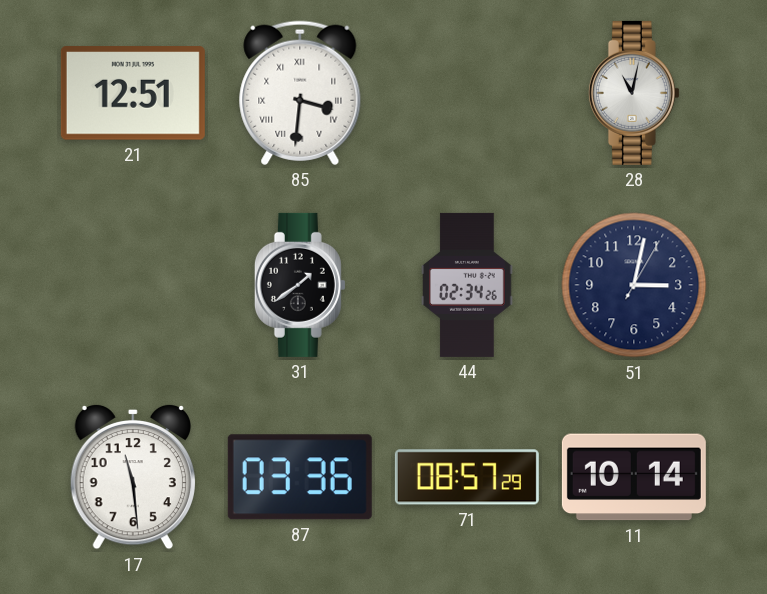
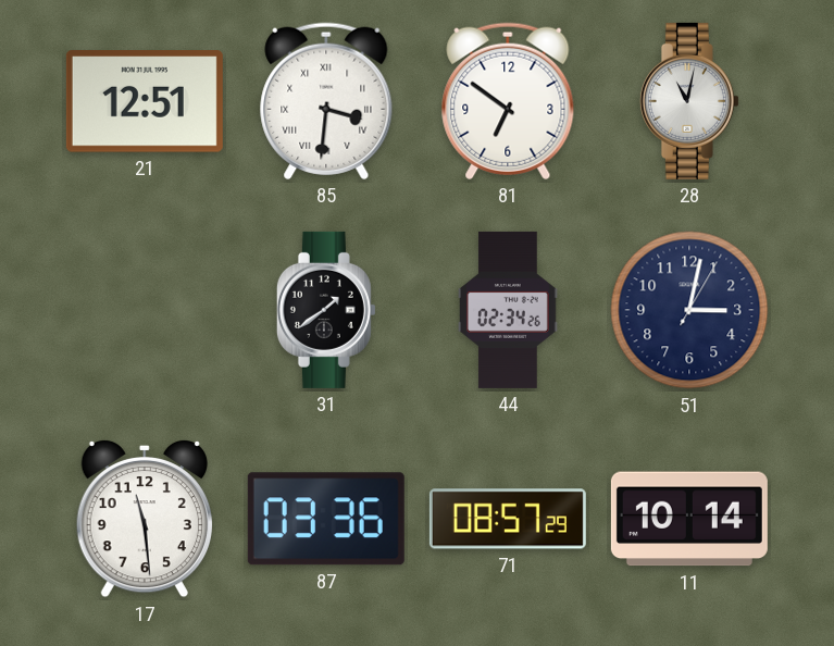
81: none -> 6:51 (508, 101)
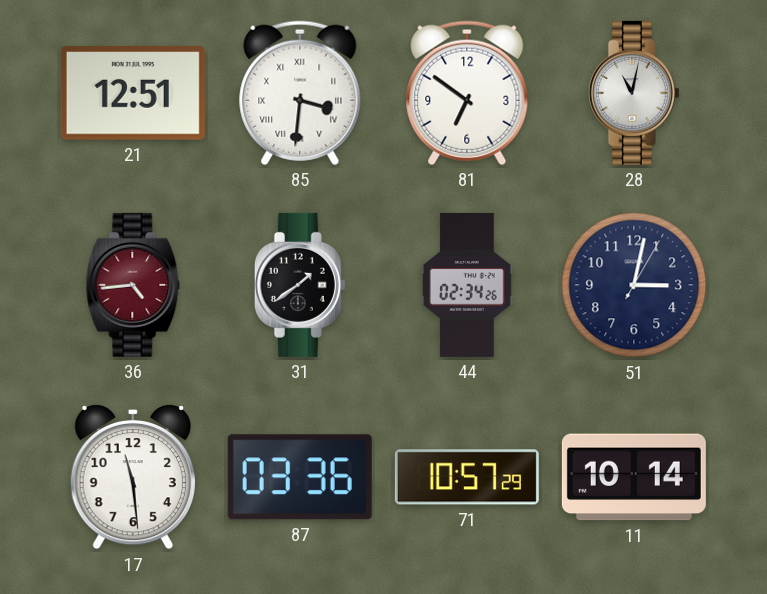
36: none -> 4:44 (133, 285)
71: 08:57 -> 10:57 (467, 477)
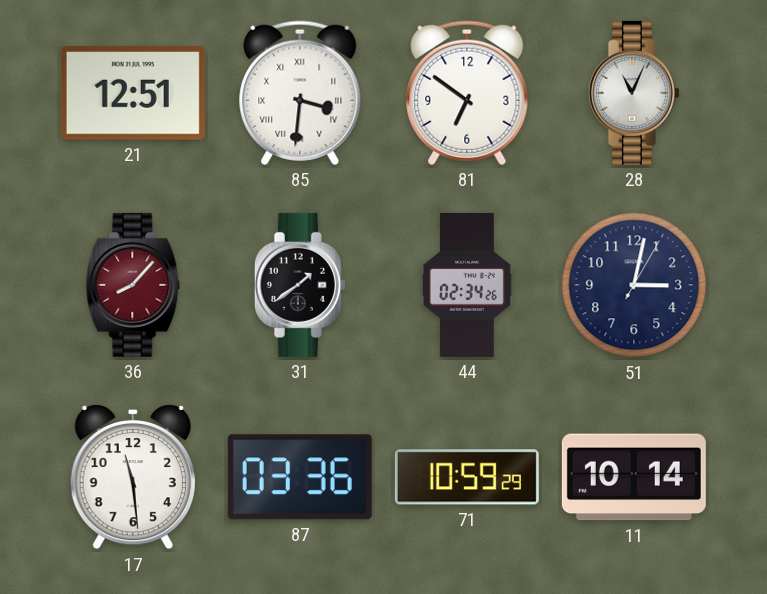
28: 11:02 -> 11:04 (634, 93)
36: 4:44 -> 8:07 (133, 285)
71: 10:57 -> 10:59 (467, 477)
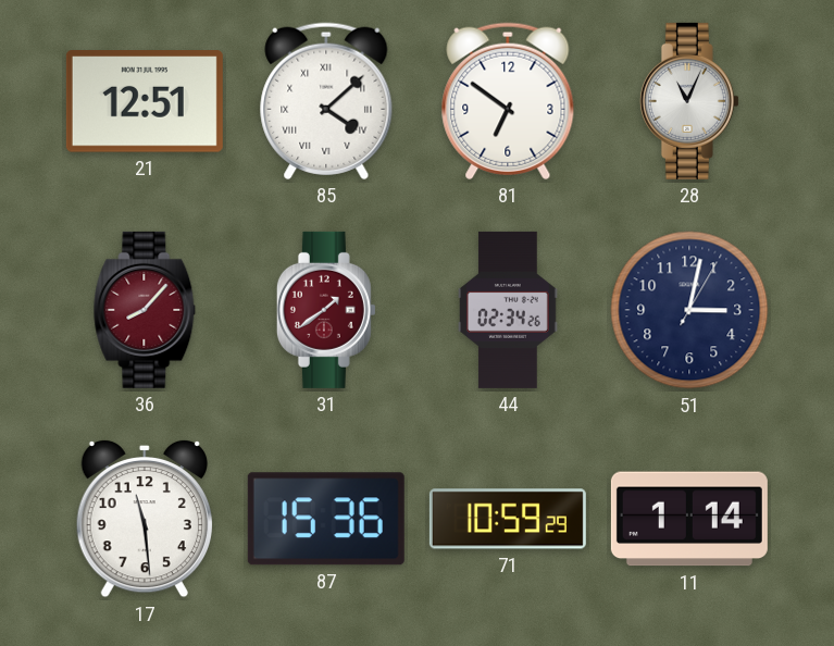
85: 3:31 -> 4:08 (326, 101)
31 dial: black -> burgundy (326, 310)
87: 03:36 -> 15:36 (326, 519)
11: 10:14 -> 1:14 (689, 519)
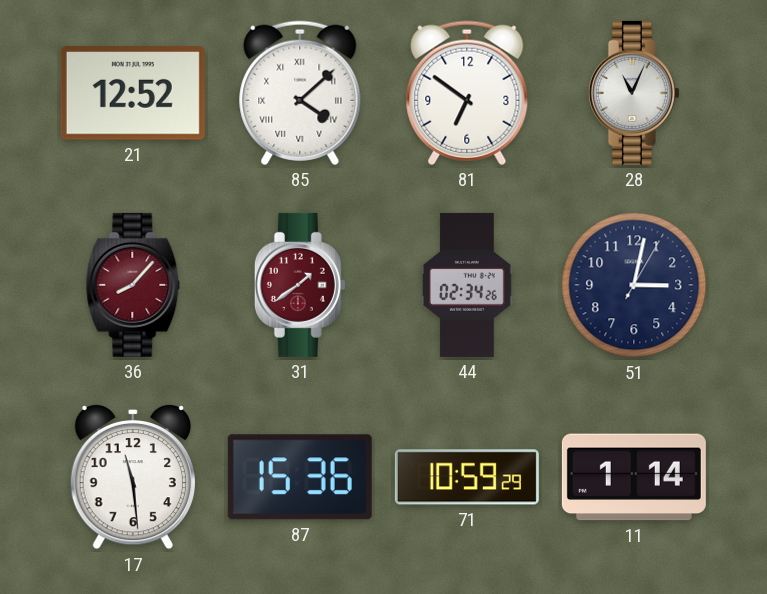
21: 12:51 -> 12:52 (133, 93)
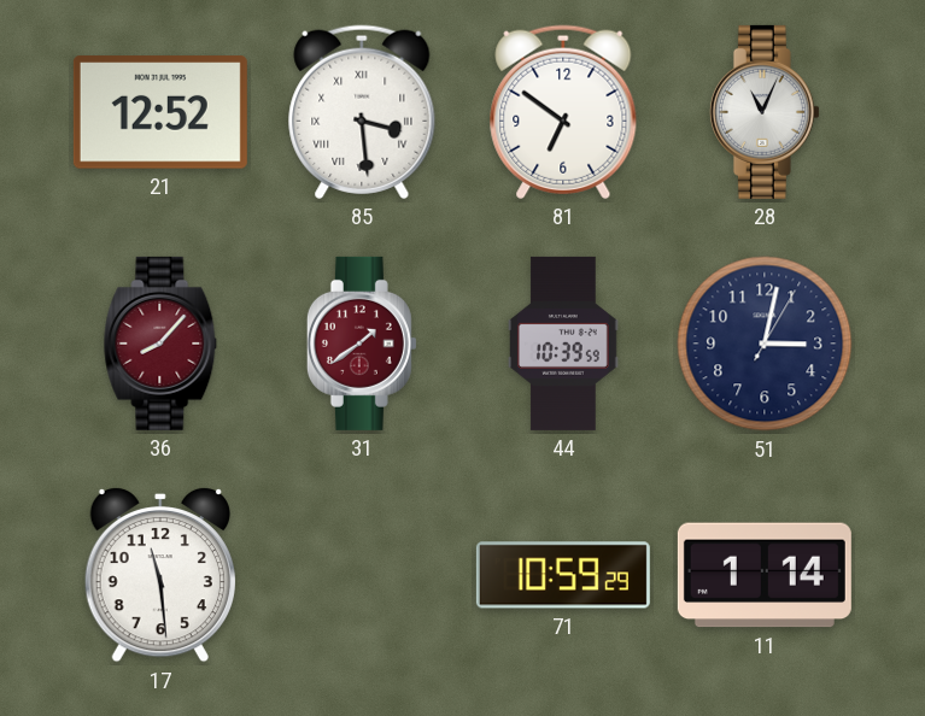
85: 4:08 -> 3:29 (362, 112)
44: 02:34 -> 10:39 (564, 344)
87: 15:36 -> none (300, 477)
